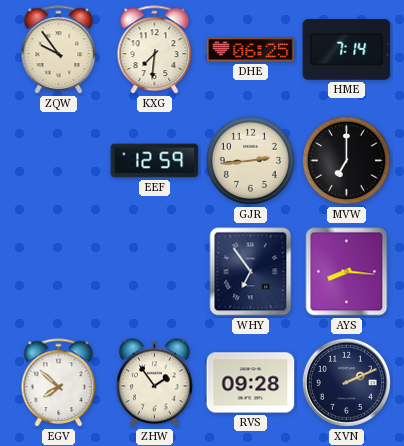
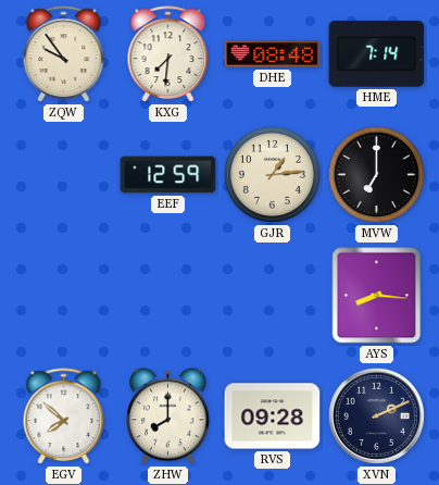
DHE: 06:25 -> 08:48 (273, 54)
GJR: 2:44 -> 1:14 (272, 174)
WHY: 6:54 -> none (251, 272)
ZHW: 1:54 -> 8:00 (168, 416)
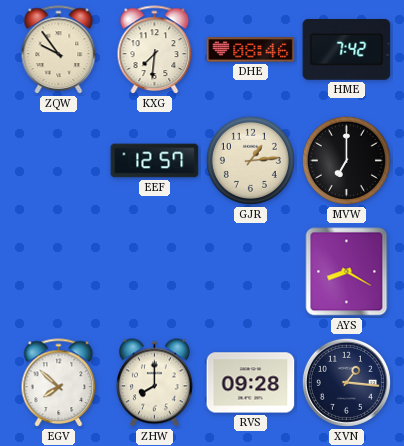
DHE: 08:48 -> 08:46 (251, 50)
HME: 7:14 -> 7:42 (347, 50)
EEF: 12:59 -> 12:57 (155, 161)
AYS: 8:16 -> 8:20 (347, 272)
XVN: 2:11 -> 1:16 (346, 382)
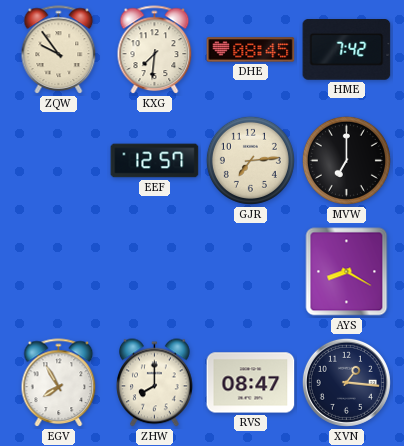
DHE: 08:46 -> 08:45 (251, 50)
GJR: 1:14 -> 7:14 (250, 160)
EGV: 7:52 -> 7:55 (59, 383)
RVS: 09:28 -> 08:47 (251, 383)
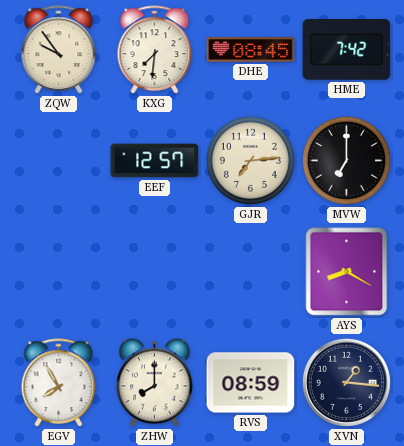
RVS: 08:47 -> 08:59 (251, 383)
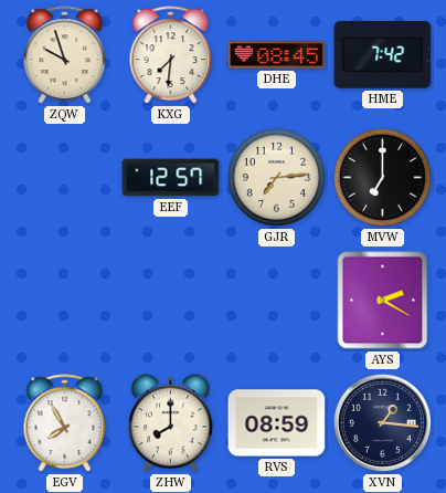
ZQW: 9:54 -> 9:57 (65, 55)
AYS: 8:20 -> 2:20 (383, 301)
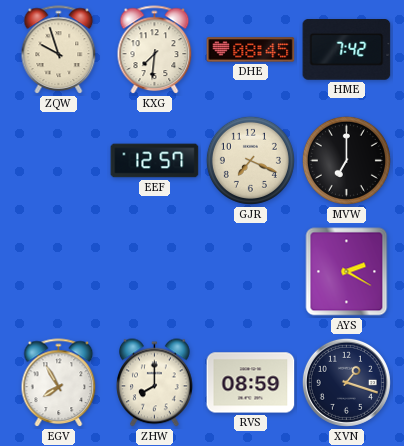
GJR: 7:14 -> 7:19 (250, 160)
XVN: 1:16 -> 1:18 (346, 382)
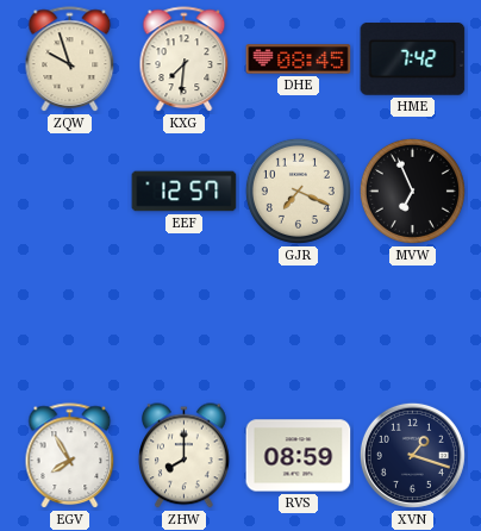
MVW: 7:00 -> 6:56 (412, 190)
AYS: 2:20 -> none (347, 272)
